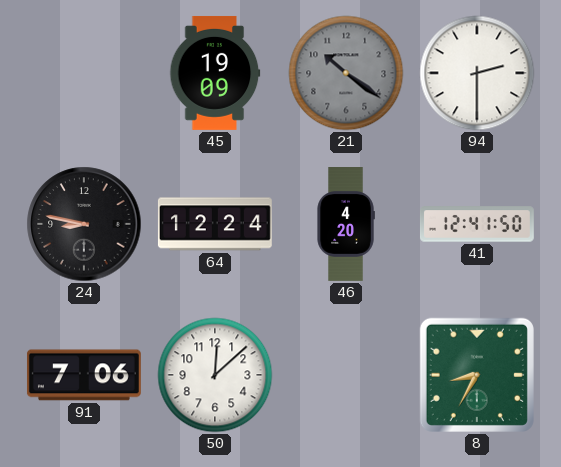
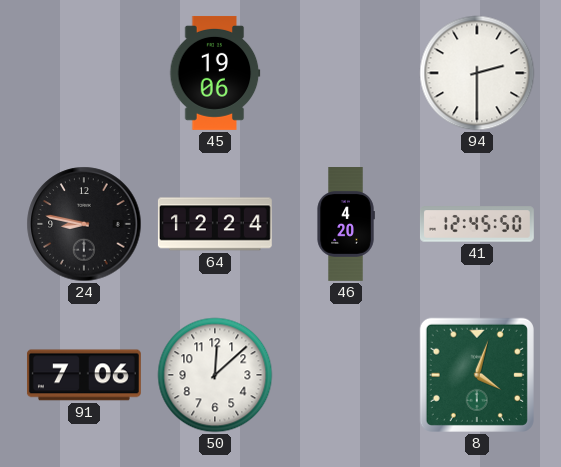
45: 19:09 -> 19:06 (215, 73)
21: 10:21 -> none (346, 73)
41: 12:41 -> 12:45 (477, 224)
8: 8:35 -> 4:03 (477, 375)
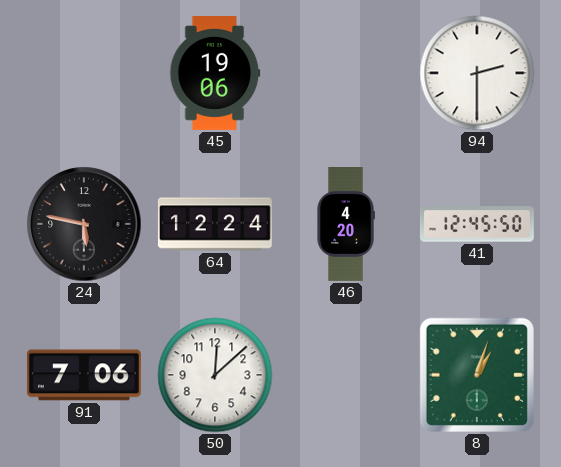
24: 8:47 -> 5:47 (84, 224)
8: 4:03 -> 1:03 (477, 375)
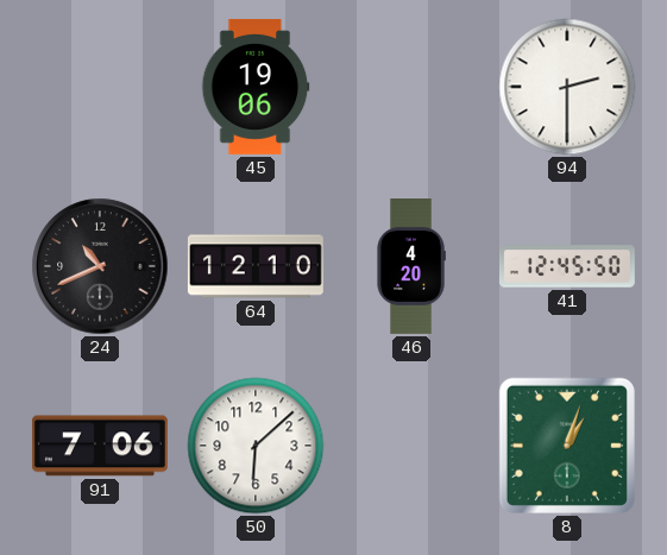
24: 5:47 -> 10:41 (100, 266)
64: 12:24 -> 12:10 (256, 266)
50: 12:08 -> 6:08 (256, 446)
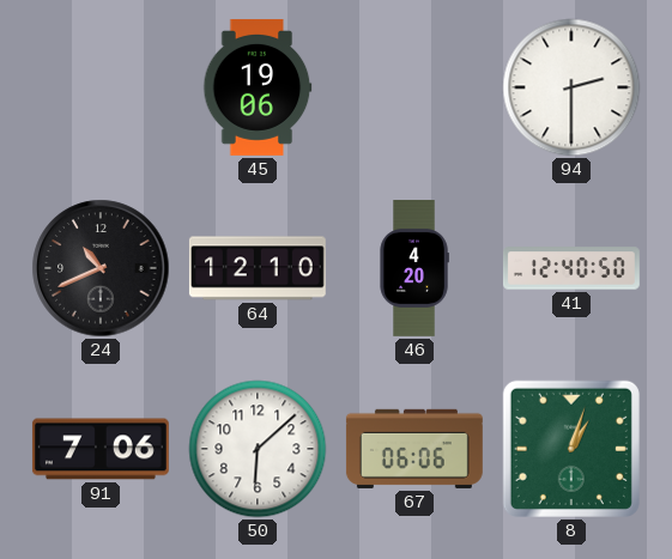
41: 12:45 -> 12:40 (571, 268)
67: none -> 06:06 (414, 449)
